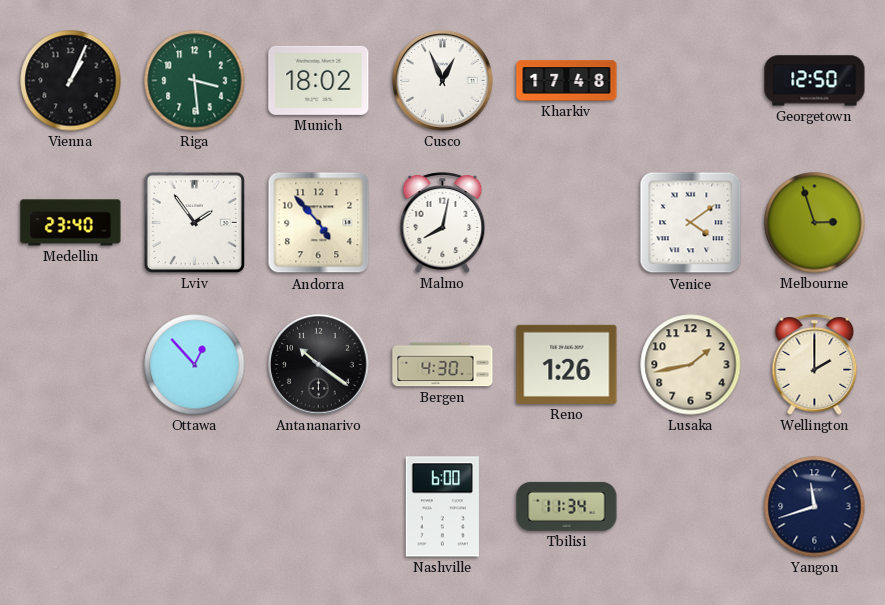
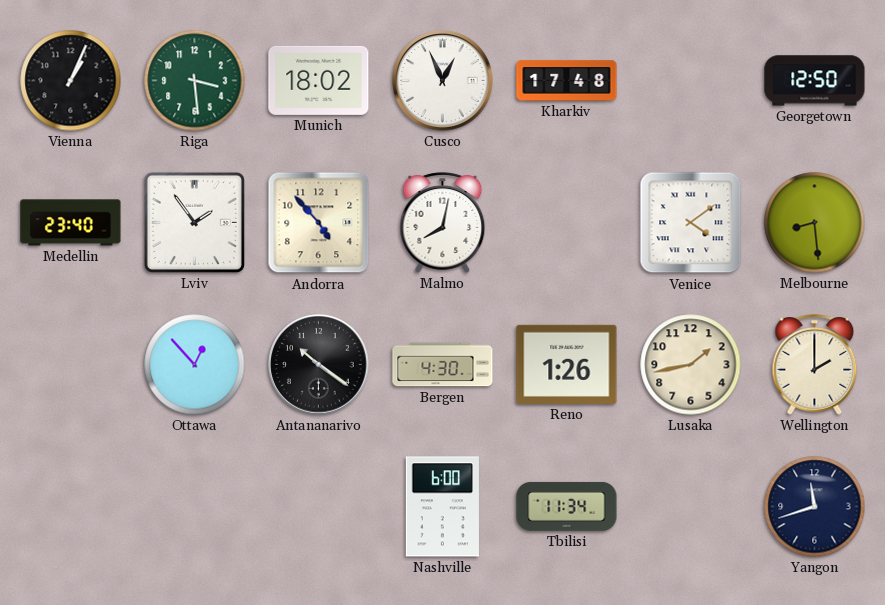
Melbourne: 2:57 -> 8:29 (815, 223)
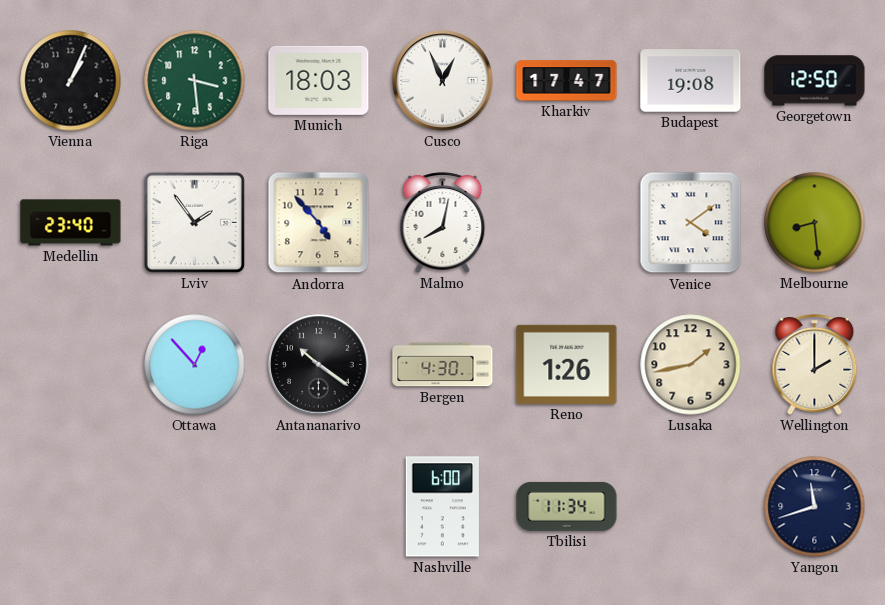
Munich: 18:02 -> 18:03 (319, 80)
Kharkiv: 17:48 -> 17:47 (567, 81)
Budapest: none -> 19:08 (691, 81)
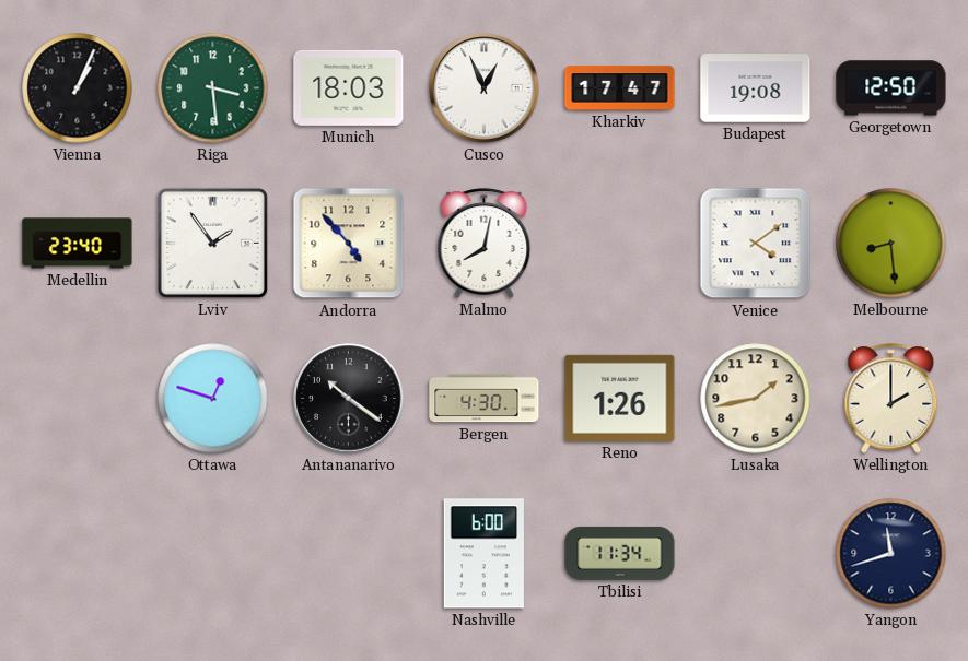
Ottawa: 12:53 -> 12:48 (213, 399)
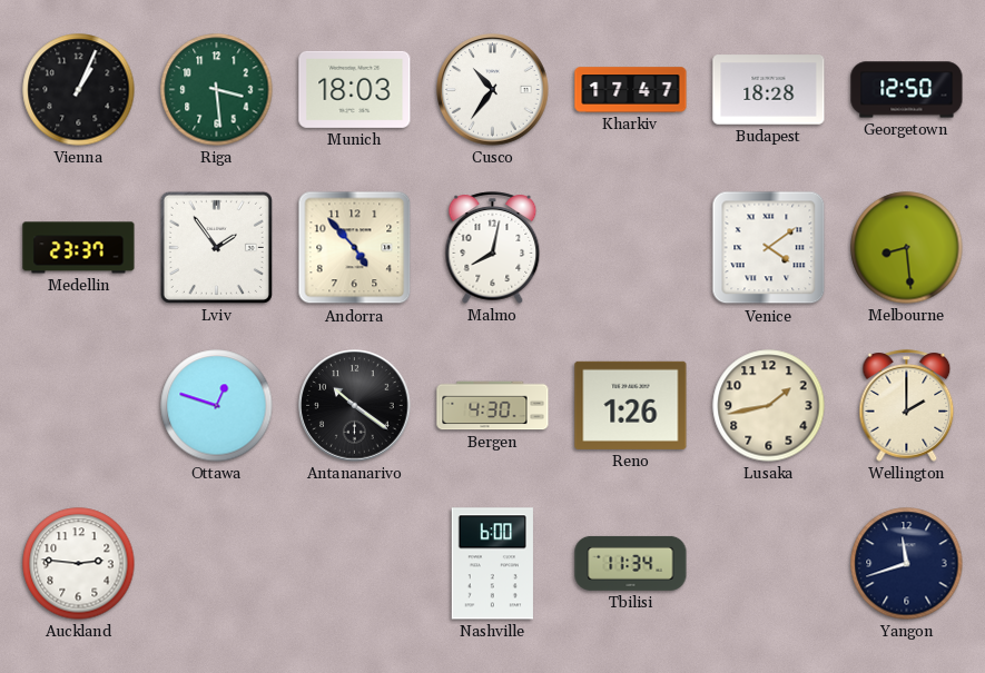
Cusco: 12:56 -> 10:36 (493, 90)
Budapest: 19:08 -> 18:28 (769, 90)
Medellin: 23:40 -> 23:37 (79, 248)
Auckland: none -> 2:46 (79, 564)
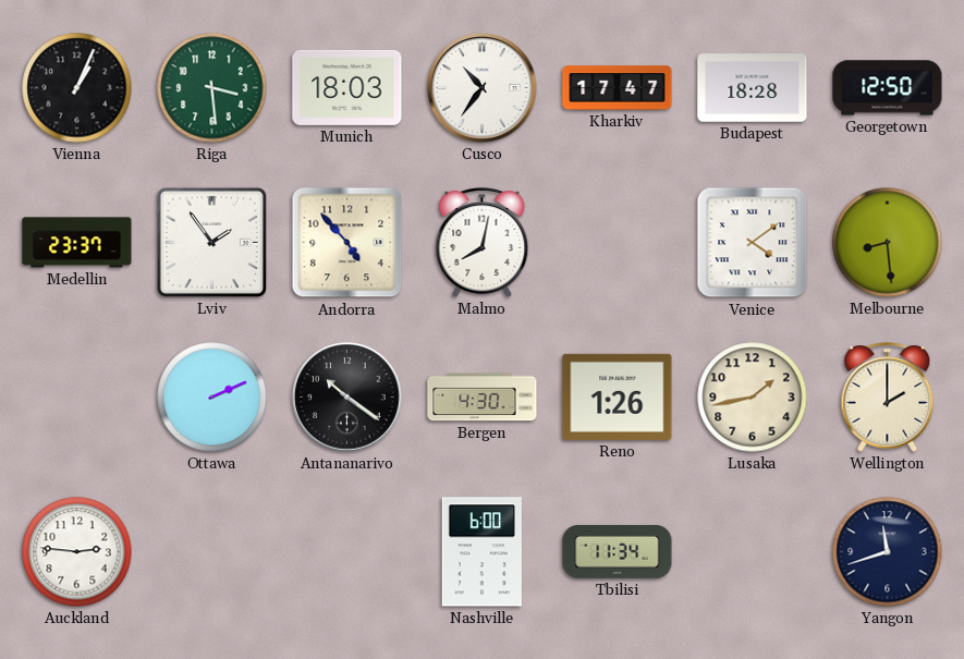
Ottawa: 12:48 -> 2:11 (212, 398)
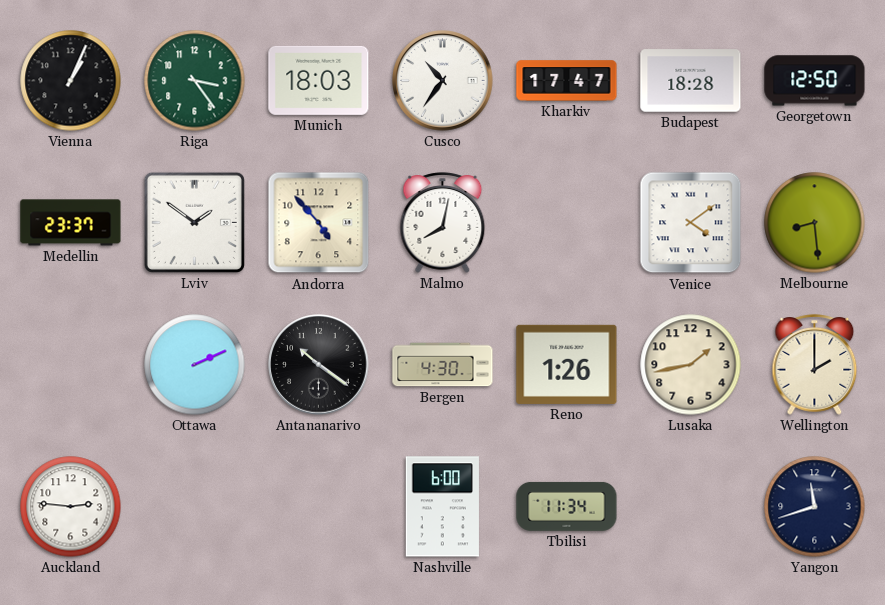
Riga: 3:29 -> 3:24 (195, 81)
Lviv: 1:54 -> 1:51 (194, 222)
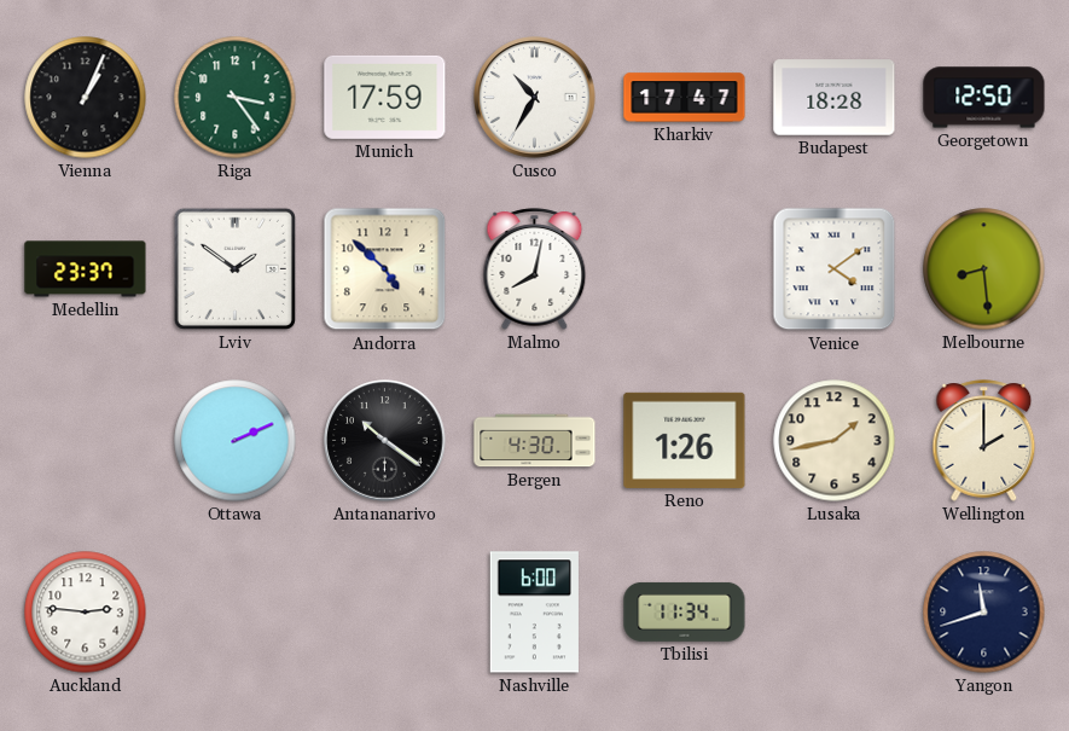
Munich: 18:03 -> 17:59 (385, 97)
Cusco: 10:36 -> 10:35 (535, 98)
Andorra: 4:53 -> 4:52 (385, 269)
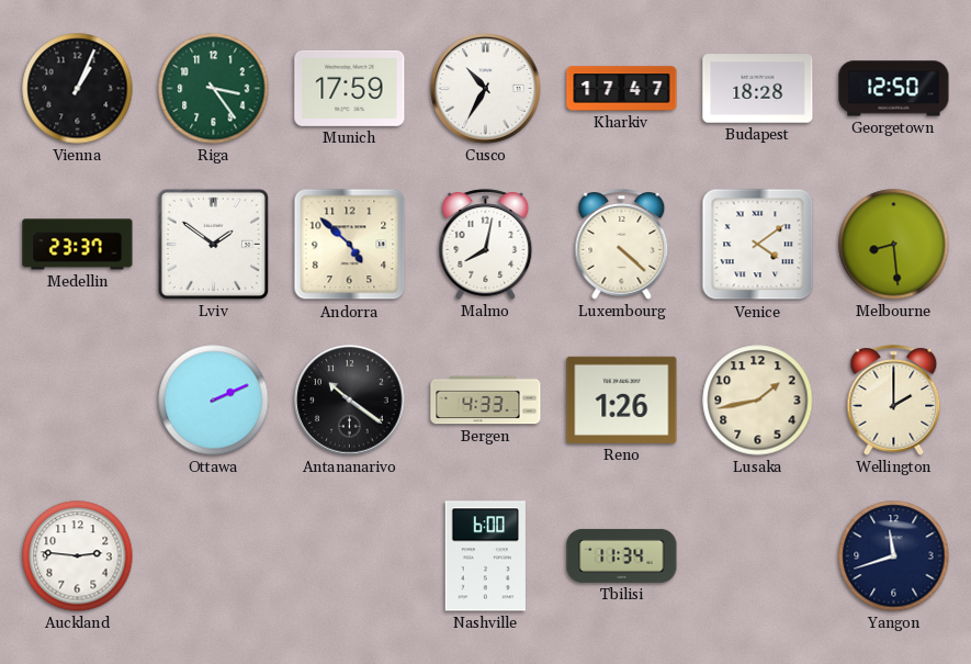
Luxembourg: none -> 4:22 (622, 245)
Bergen: 4:30 -> 4:33 (486, 401)
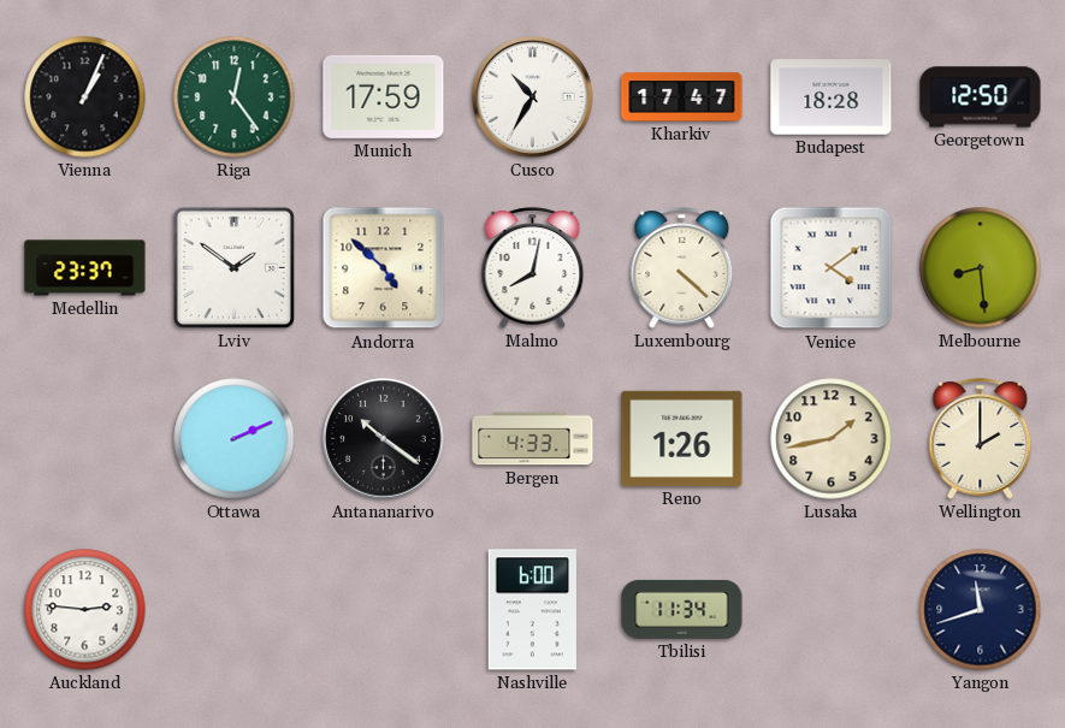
Riga: 3:24 -> 12:24 (235, 97)
